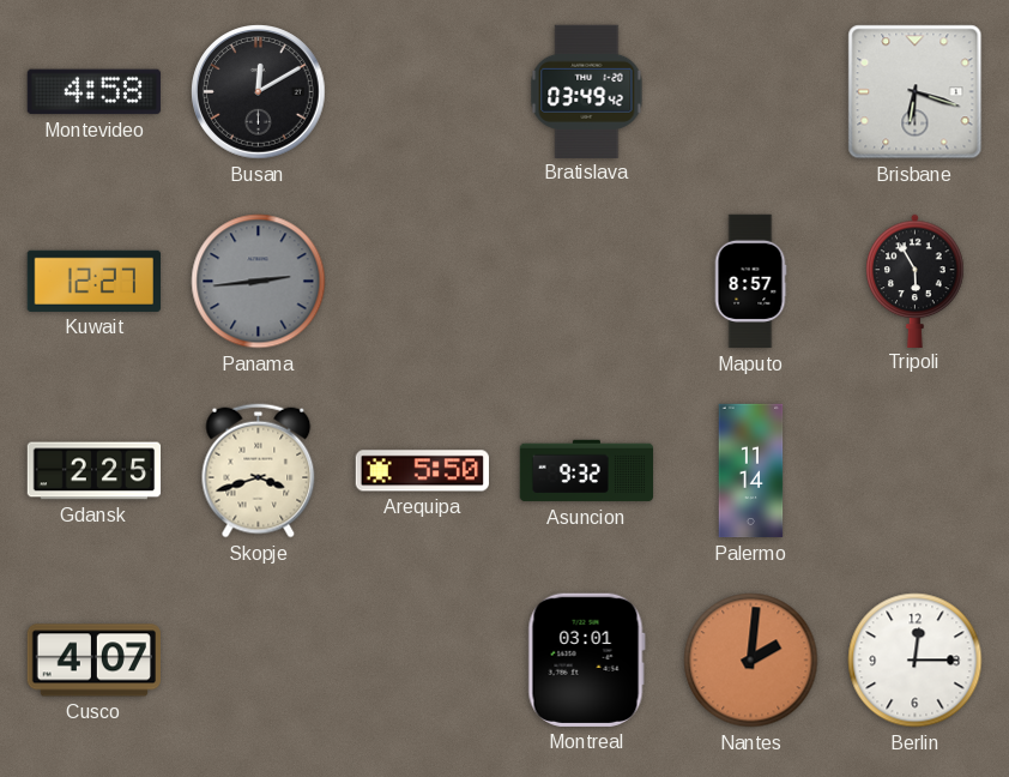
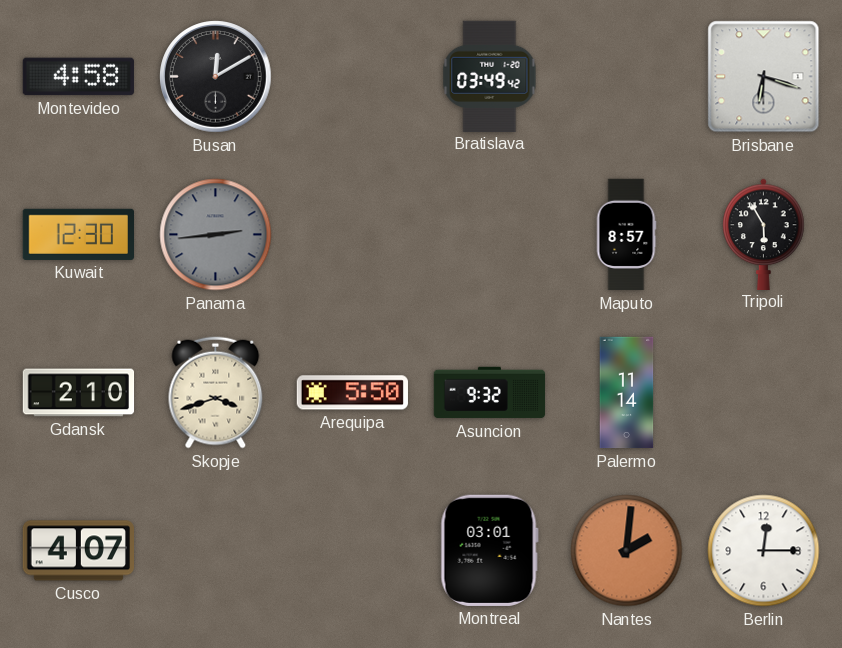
Kuwait: 12:27 -> 12:30 (78, 234)
Gdansk: 2:25 -> 2:10 (79, 393)
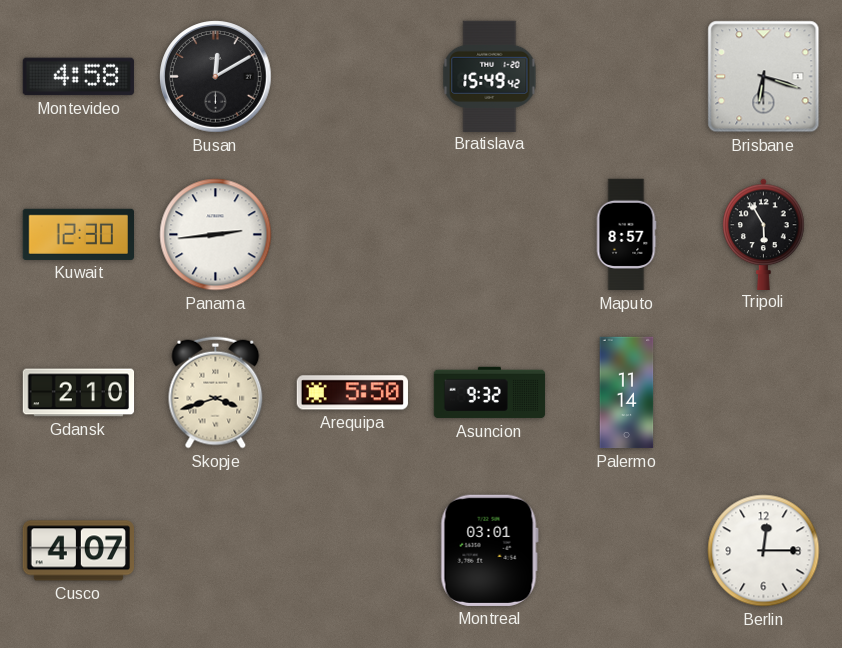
Bratislava: 03:49 -> 15:49 (490, 76)
Panama dial: grey -> white (216, 235)
Nantes: 2:01 -> none (627, 551)
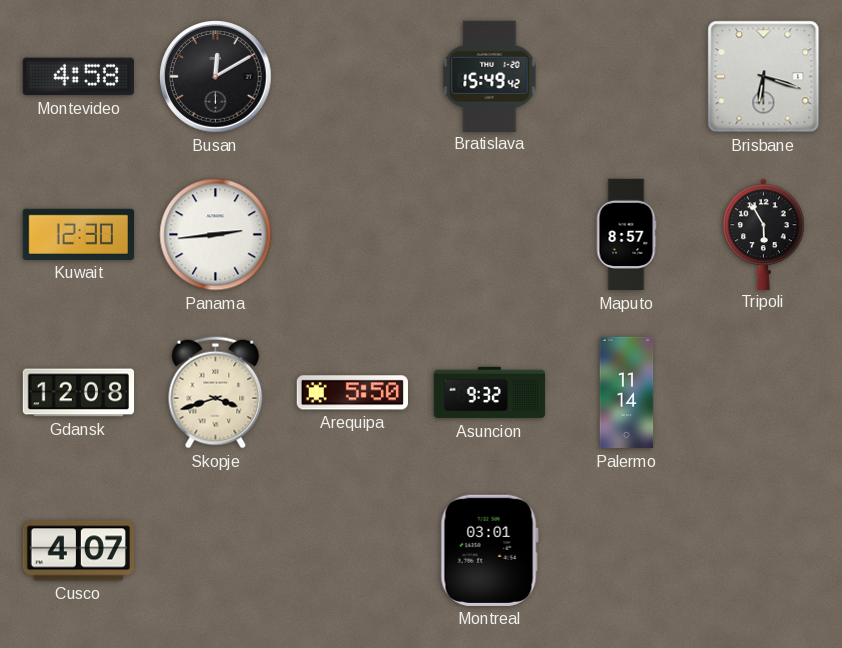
Gdansk: 2:10 -> 12:08 (79, 393)
Berlin: 12:15 -> none (764, 551)
